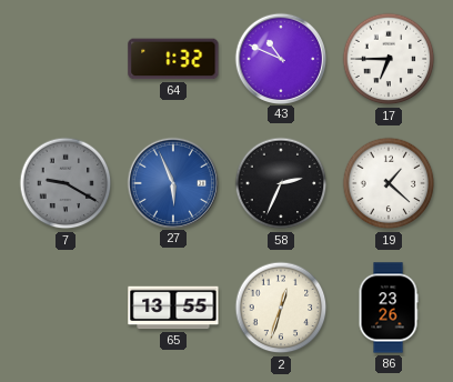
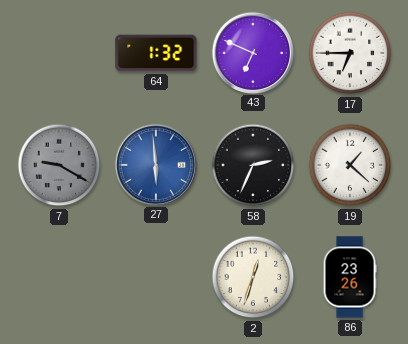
43: 10:49 -> 6:49 (252, 52)
27: 5:56 -> 5:59 (155, 164)
65: 13:55 -> none (173, 308)
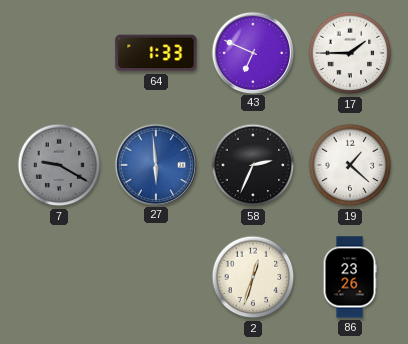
64: 1:32 -> 1:33 (156, 53)
17: 6:45 -> 1:45 (350, 53)
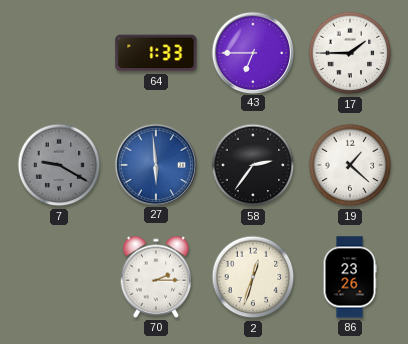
43: 6:49 -> 6:45 (252, 52)
58: 2:34 -> 2:36 (253, 165)
70: none -> 2:15 (156, 277)
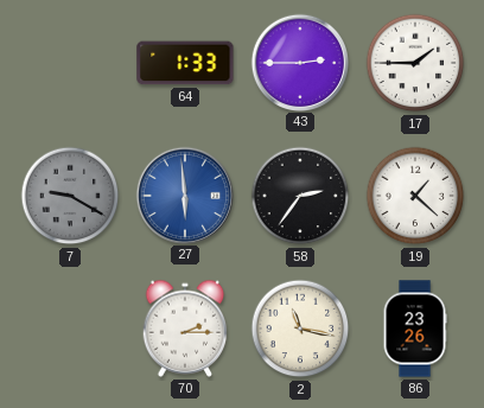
43: 6:45 -> 2:45 (299, 62)
2: 12:33 -> 11:17 (300, 329)
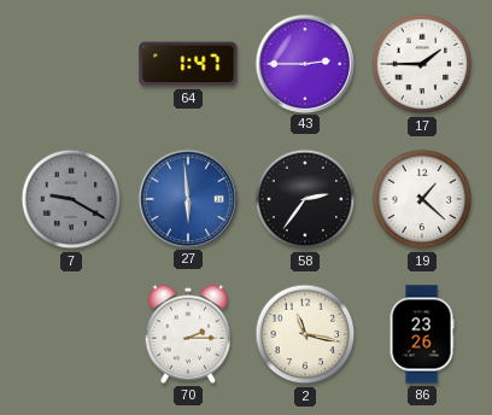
64: 1:33 -> 1:47 (188, 64)
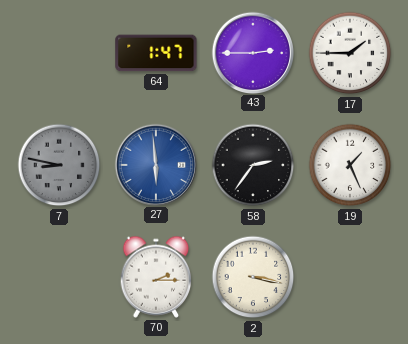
7: 9:20 -> 8:47 (59, 165)
19: 1:22 -> 1:26 (350, 165)
2: 11:17 -> 3:17 (253, 277)
86: 23:26 -> none (422, 334)
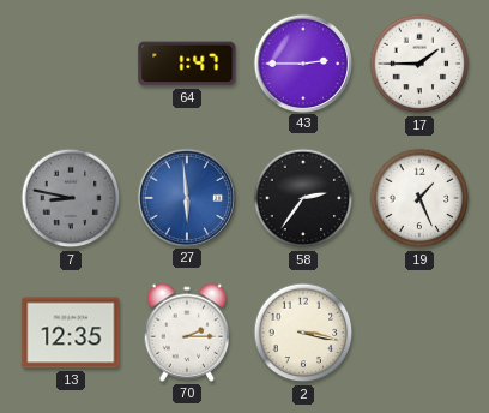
13: none -> 12:35 (71, 333)
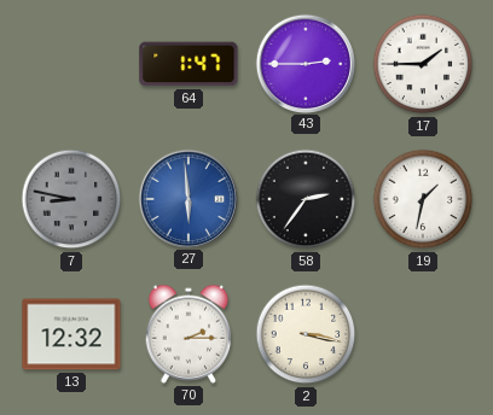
19: 1:26 -> 1:32 (423, 199)
13: 12:35 -> 12:32 (71, 334)
